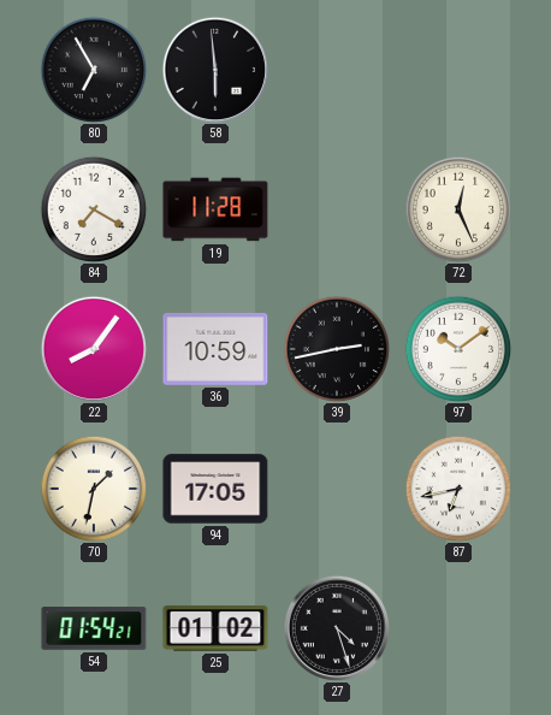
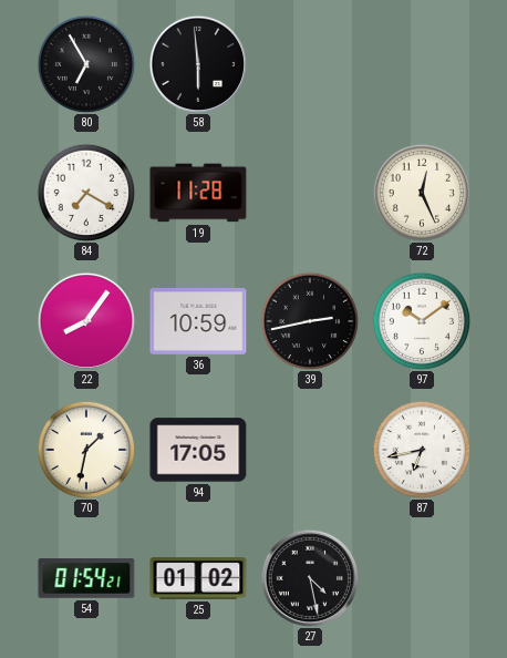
27: 4:27 -> 4:28 (309, 577)
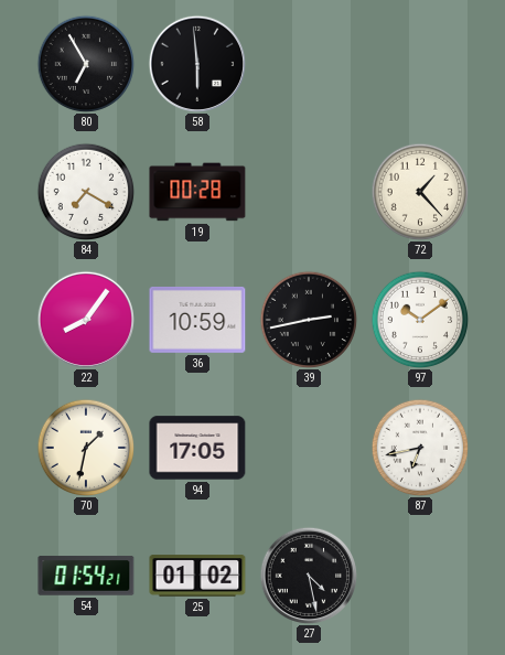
19: 11:28 -> 00:28 (197, 192)
72: 12:26 -> 1:23 (420, 192)
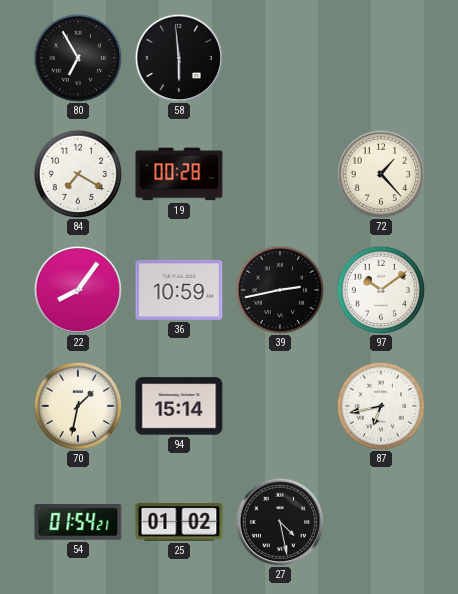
94: 17:05 -> 15:14 (179, 406)
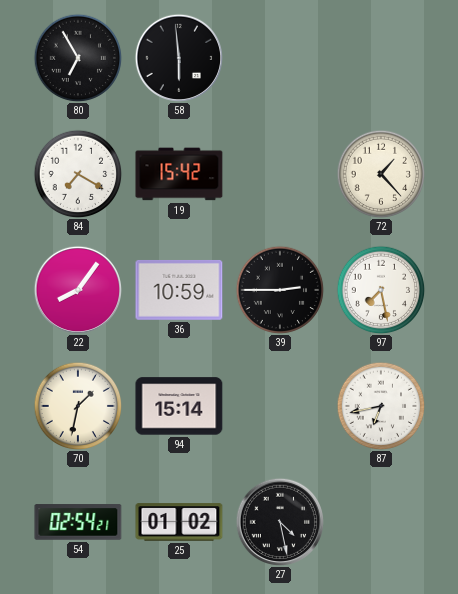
19: 00:28 -> 15:42 (179, 174)
39: 2:43 -> 2:45 (280, 290)
97: 10:09 -> 7:28 (381, 290)
54: 01:54 -> 02:54 (78, 522)
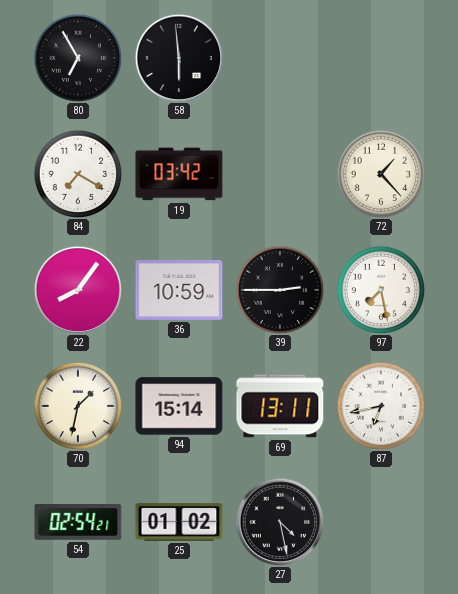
19: 15:42 -> 03:42 (179, 174)
69: none -> 13:11 (280, 406)
